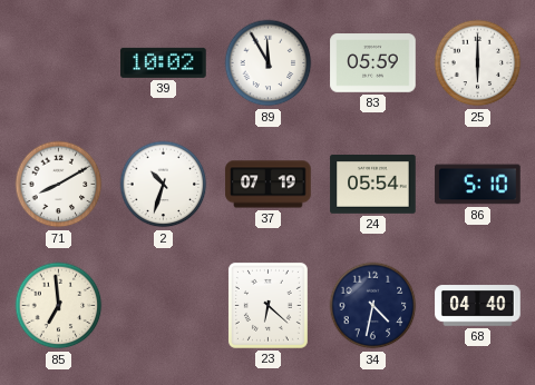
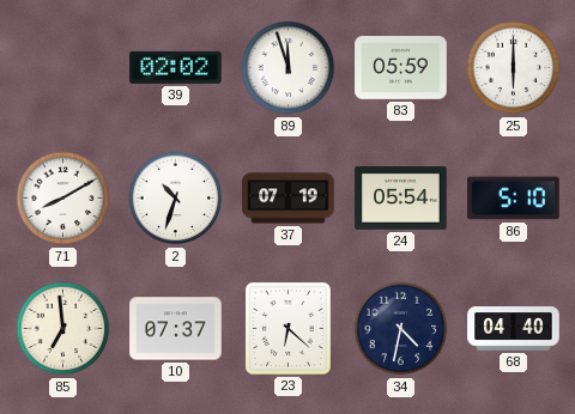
39: 10:02 -> 02:02 (176, 67)
89: 11:55 -> 11:57 (289, 68)
10: none -> 07:37 (176, 329)
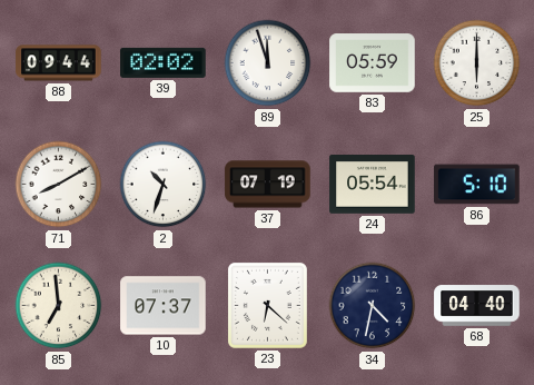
88: none -> 09:44 (59, 63)
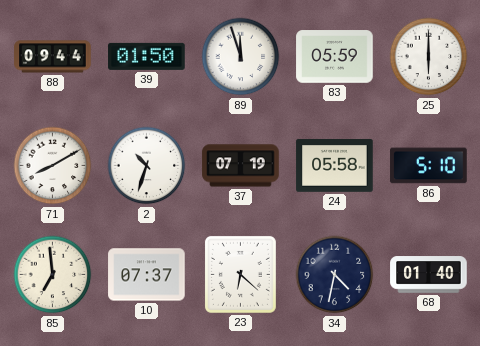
39: 02:02 -> 01:50 (147, 56)
24: 05:54 -> 05:58 (335, 166)
68: 04:40 -> 01:40 (429, 275)
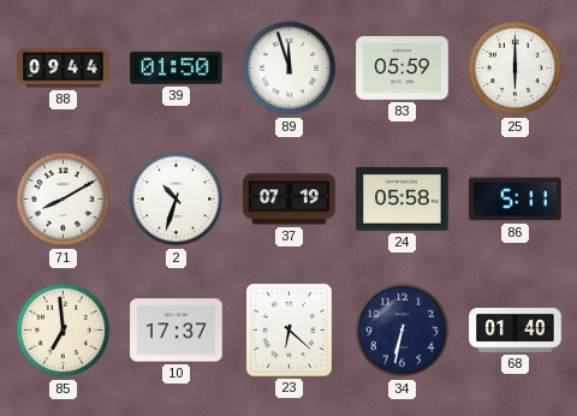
86: 5:10 -> 5:11 (516, 200)
10: 07:37 -> 17:37 (177, 331)
34: 4:32 -> 6:32 (403, 331)
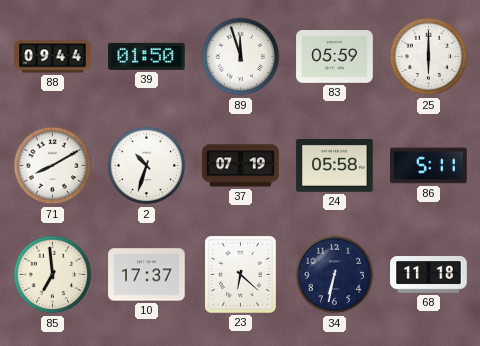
68: 01:40 -> 11:18 (429, 275)
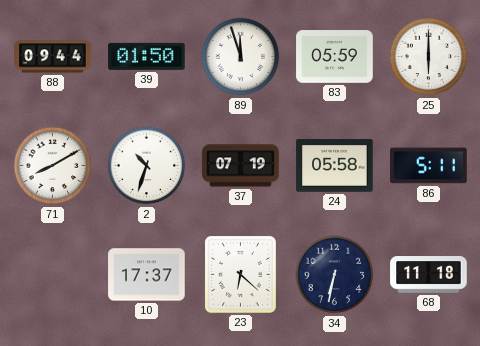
85: 6:59 -> none (53, 275)
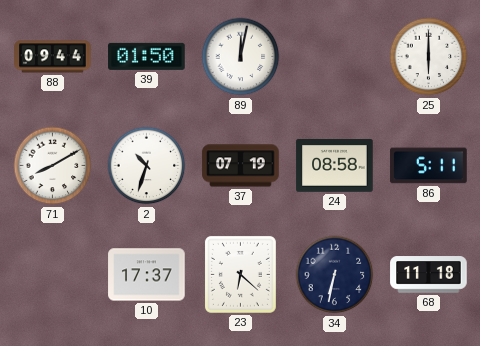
89: 11:57 -> 12:02 (241, 57)
83: 05:59 -> none (335, 57)
24: 05:58 -> 08:58 (335, 166)
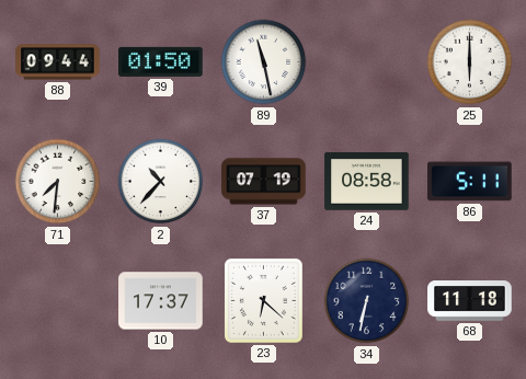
89: 12:02 -> 11:28 (264, 62)
71: 8:10 -> 7:31 (58, 182)
2: 10:33 -> 10:37 (161, 182)
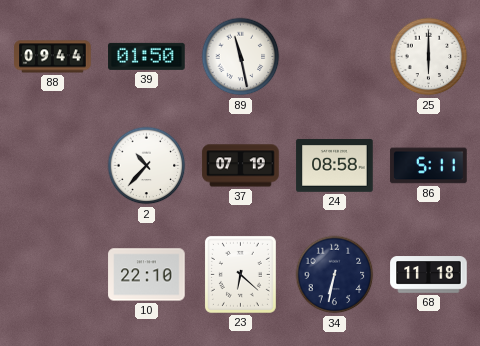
71: 7:31 -> none (58, 182)
10: 17:37 -> 22:10 (147, 275)
